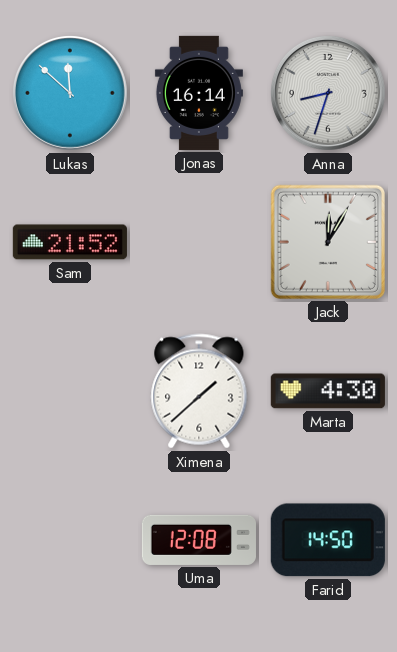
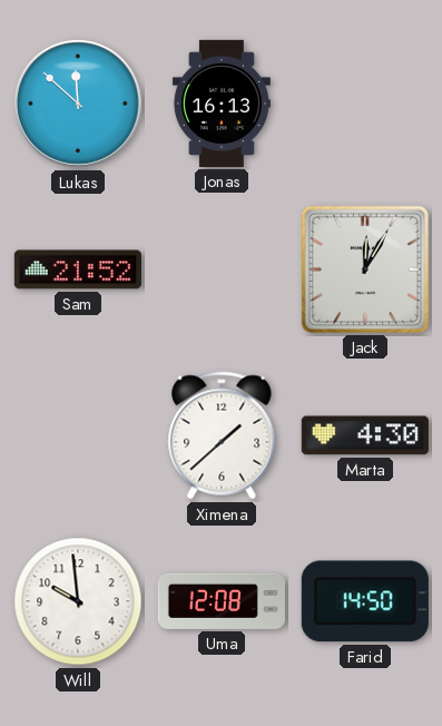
Jonas: 16:14 -> 16:13 (222, 104)
Anna: 8:33 -> none (328, 93)
Will: none -> 9:59 (78, 601)
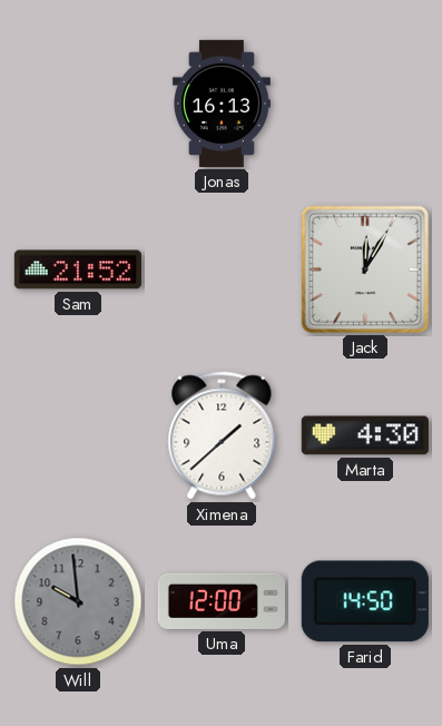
Lukas: 11:52 -> none (78, 104)
Will dial: white -> grey (78, 601)
Uma: 12:08 -> 12:00 (222, 601)
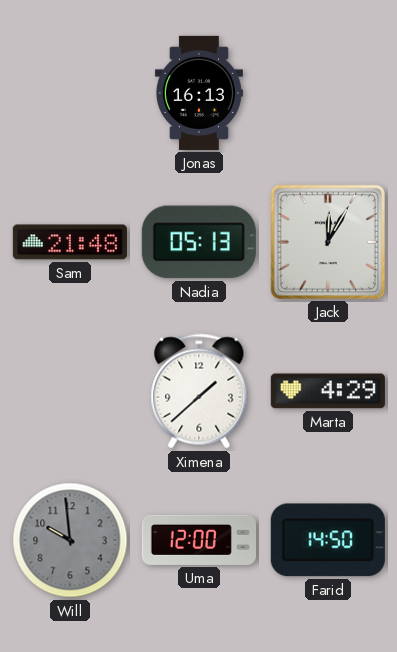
Sam: 21:52 -> 21:48 (70, 242)
Nadia: none -> 05:13 (199, 242)
Marta: 4:30 -> 4:29 (328, 391)
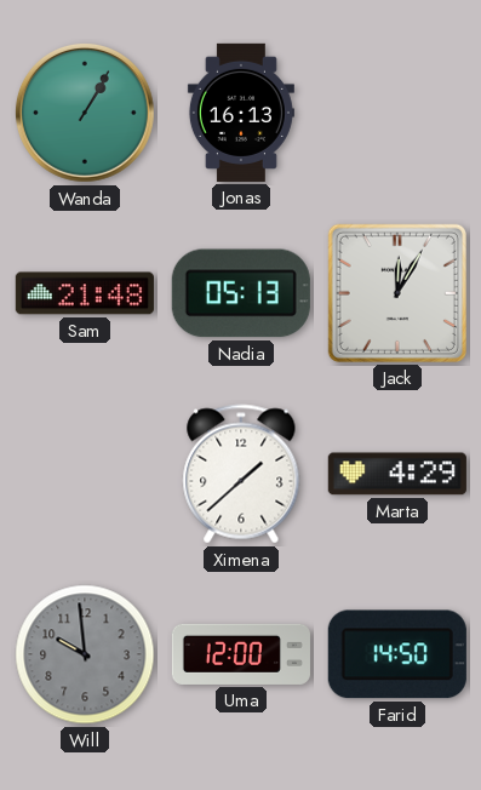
Wanda: none -> 1:05 (85, 113)
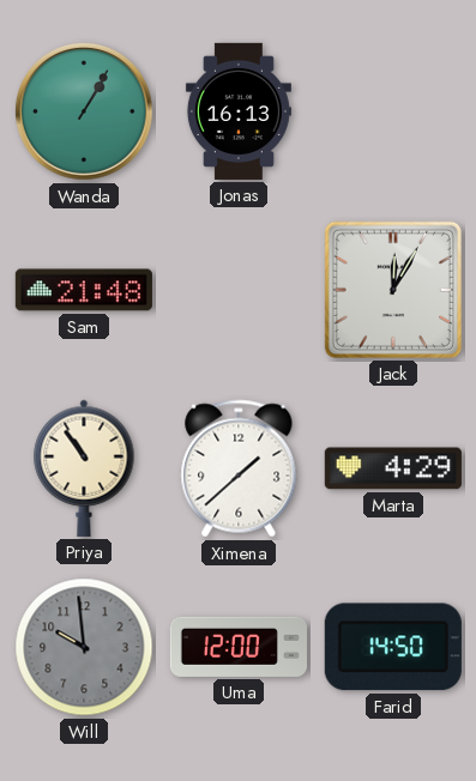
Nadia: 05:13 -> none (241, 293)
Priya: none -> 10:54 (84, 468)
